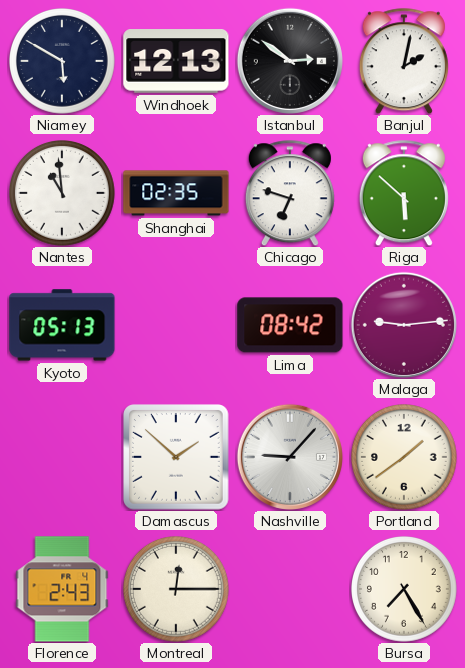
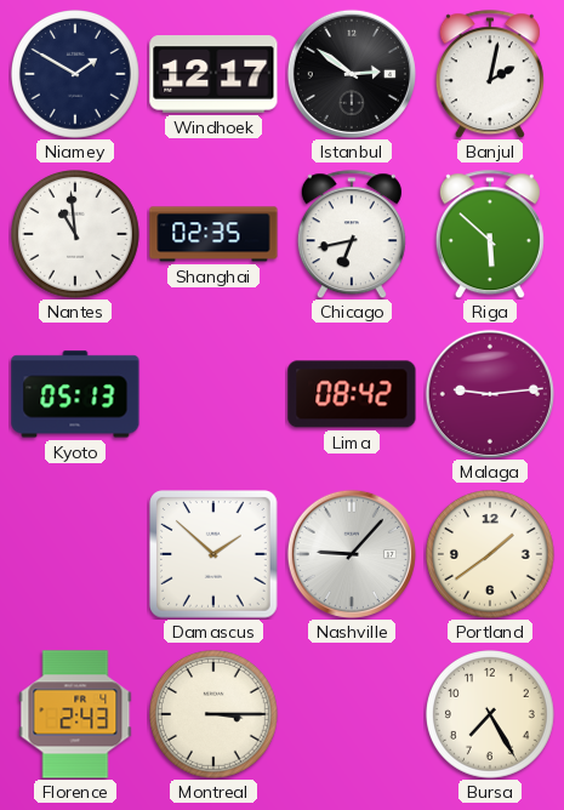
Niamey: 5:50 -> 1:50 (76, 75)
Windhoek: 12:13 -> 12:17 (213, 74)
Chicago: 6:48 -> 6:43 (352, 234)
Montreal: 12:15 -> 3:15 (215, 715)
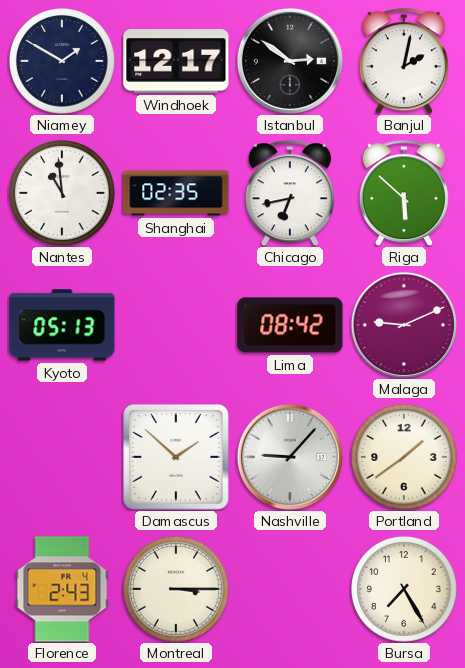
Malaga: 9:14 -> 9:11 (404, 325)
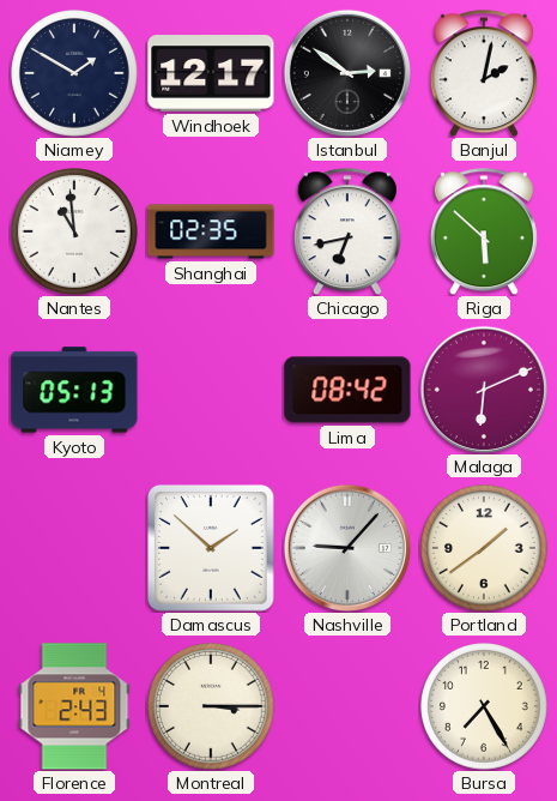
Malaga: 9:11 -> 6:11 (484, 390)
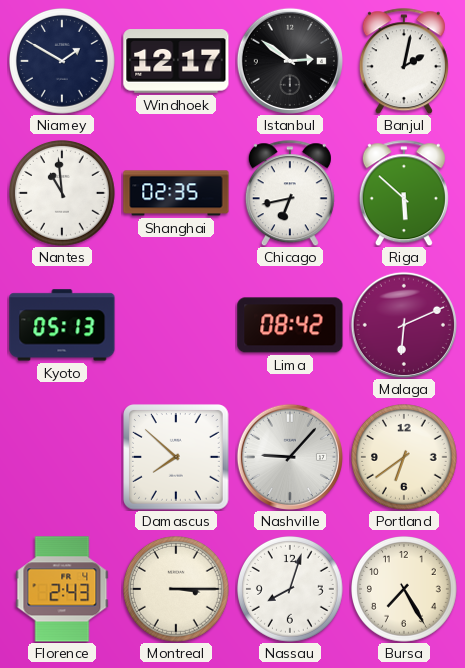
Damascus: 1:52 -> 7:52 (176, 457)
Portland: 1:39 -> 6:39 (405, 458)
Nassau: none -> 8:03 (291, 590)
